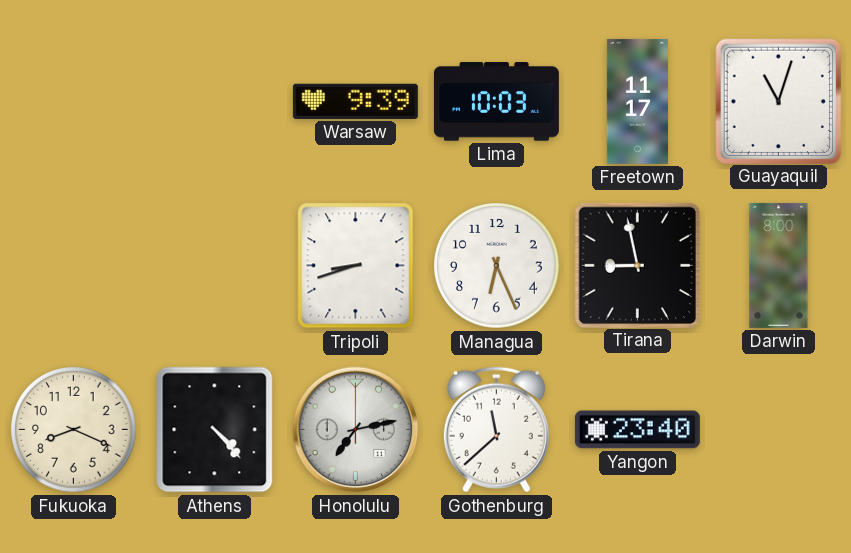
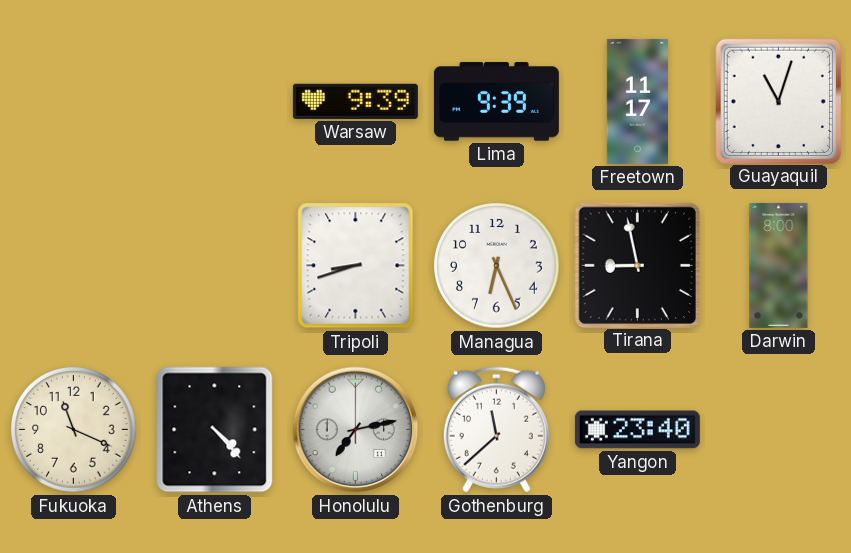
Lima: 10:03 -> 9:39 (496, 102)
Fukuoka: 8:19 -> 11:19 (74, 430)
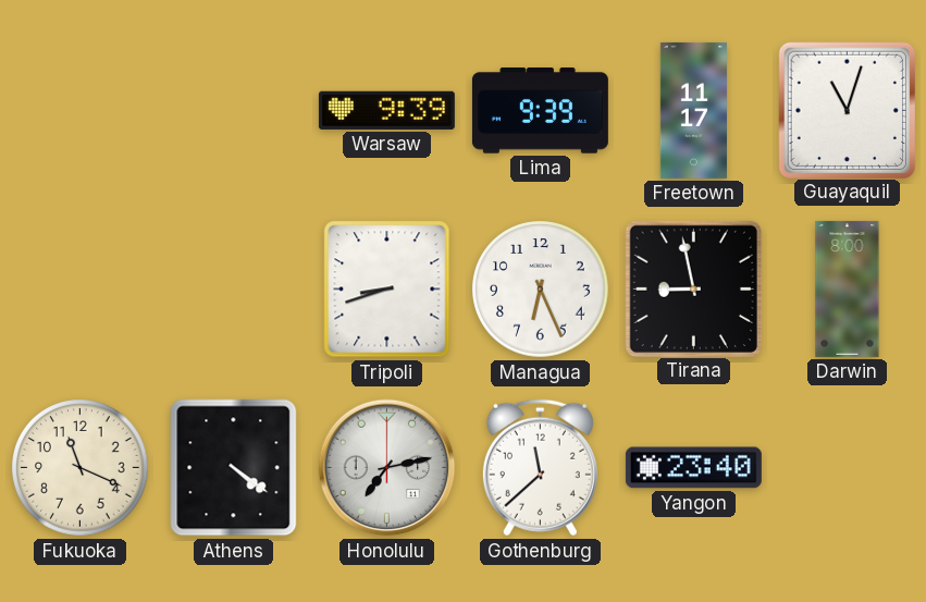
Athens: 4:23 -> 4:21 (234, 468)
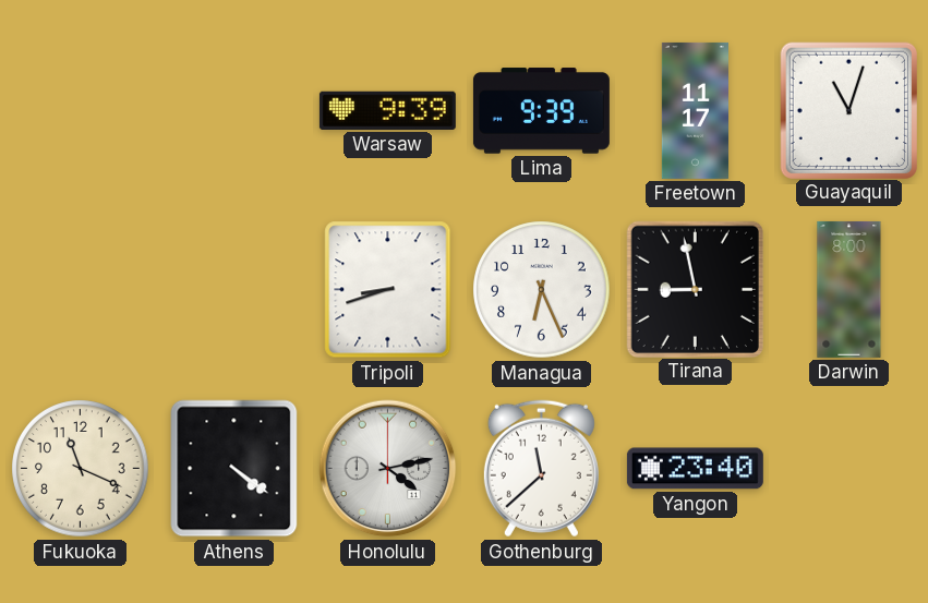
Honolulu: 7:13 -> 4:13 (388, 469)
